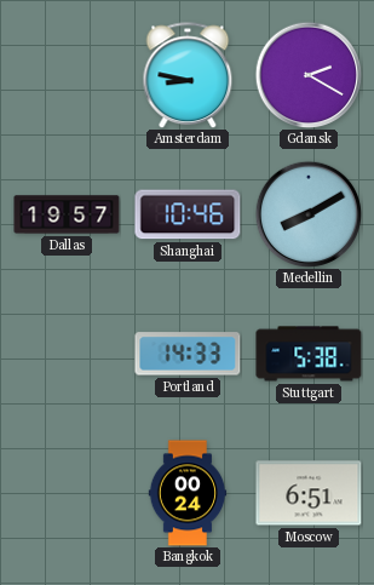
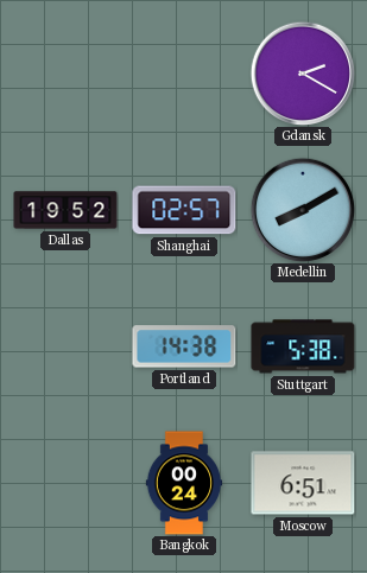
Amsterdam: 8:47 -> none (188, 75)
Dallas: 19:57 -> 19:52 (65, 210)
Shanghai: 10:46 -> 02:57 (184, 210)
Portland: 14:33 -> 14:38 (184, 346)
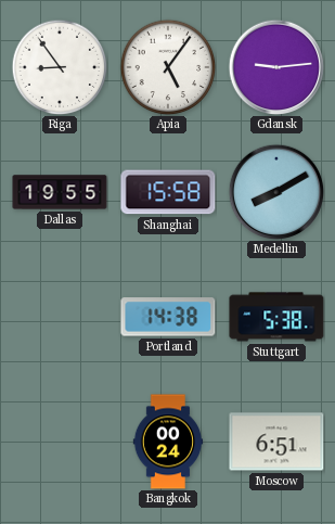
Riga: none -> 8:54 (60, 67)
Apia: none -> 5:06 (168, 67)
Gdansk: 2:20 -> 9:14 (276, 67)
Dallas: 19:52 -> 19:55 (60, 192)
Shanghai: 02:57 -> 15:58 (168, 192)
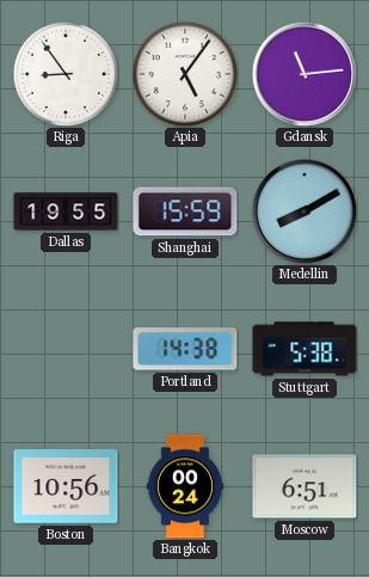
Gdansk: 9:14 -> 11:14 (305, 74)
Shanghai: 15:58 -> 15:59 (185, 211)
Boston: none -> 10:56 (66, 487)
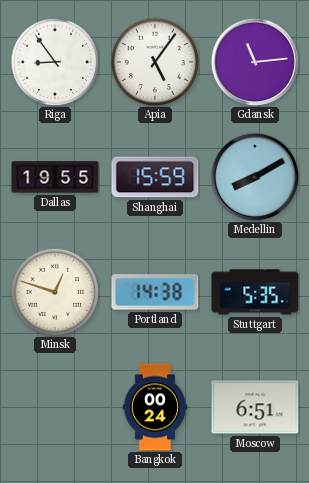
Minsk: none -> 12:48 (55, 292)
Stuttgart: 5:38 -> 5:35 (255, 292)
Boston: 10:56 -> none (66, 487)
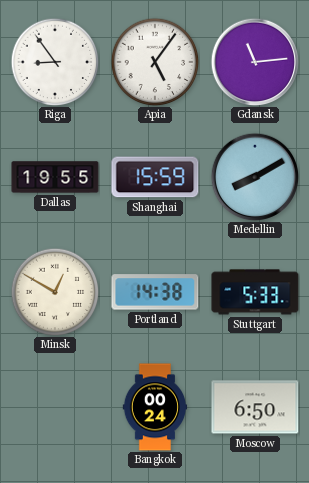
Minsk: 12:48 -> 12:50 (55, 292)
Stuttgart: 5:35 -> 5:33 (255, 292)
Moscow: 6:51 -> 6:50 (255, 407)
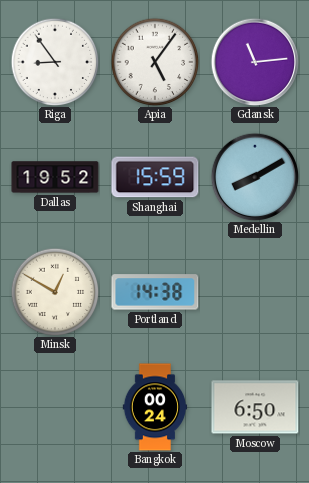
Dallas: 19:55 -> 19:52 (55, 177)
Stuttgart: 5:33 -> none (255, 292)
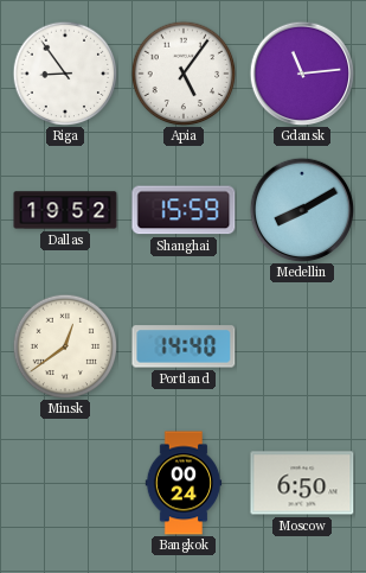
Minsk: 12:50 -> 12:39 (65, 346)
Portland: 14:38 -> 14:40 (184, 346)
